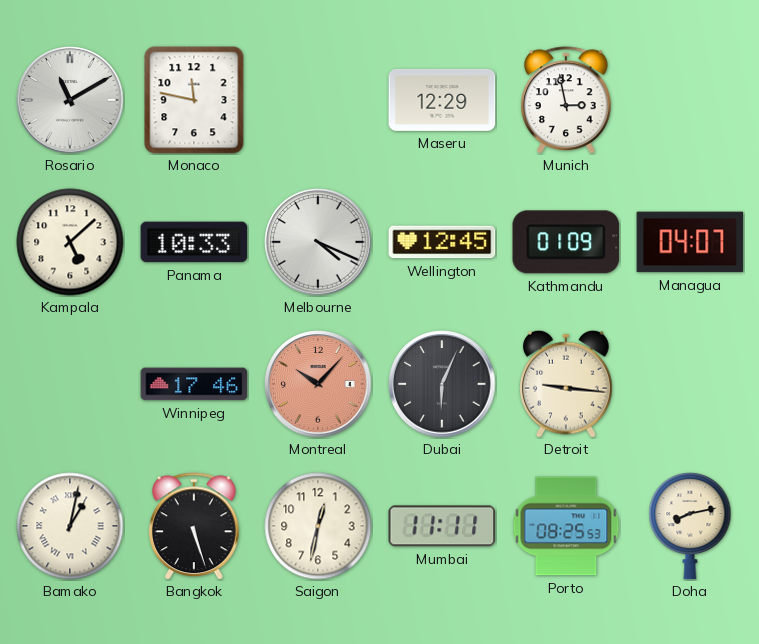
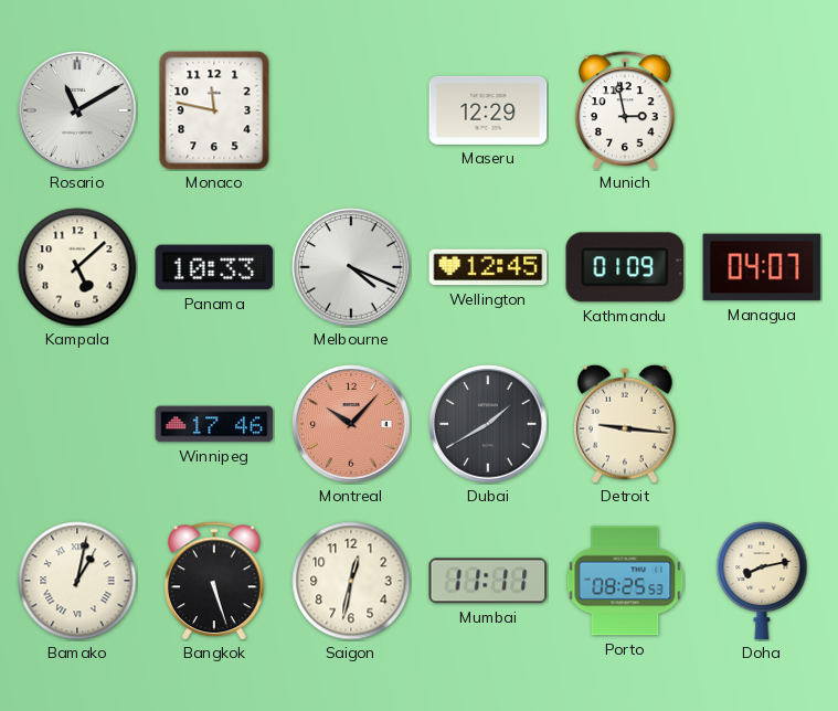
Dubai: 6:04 -> 1:40 (488, 424)
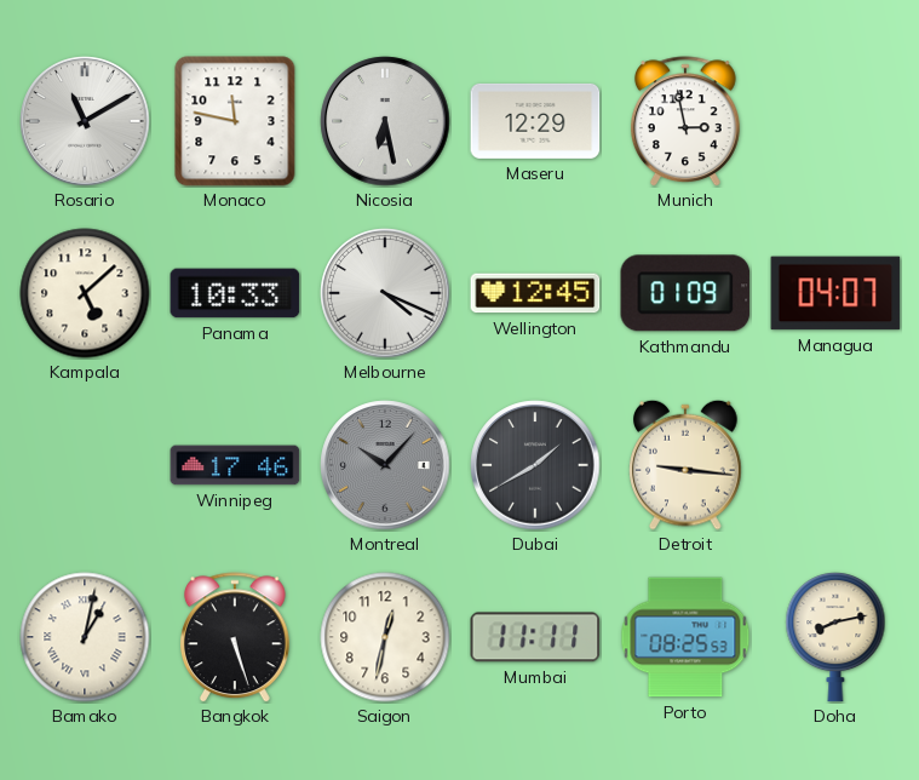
Nicosia: none -> 6:28 (385, 121)
Montreal dial: salmon -> grey (385, 465)
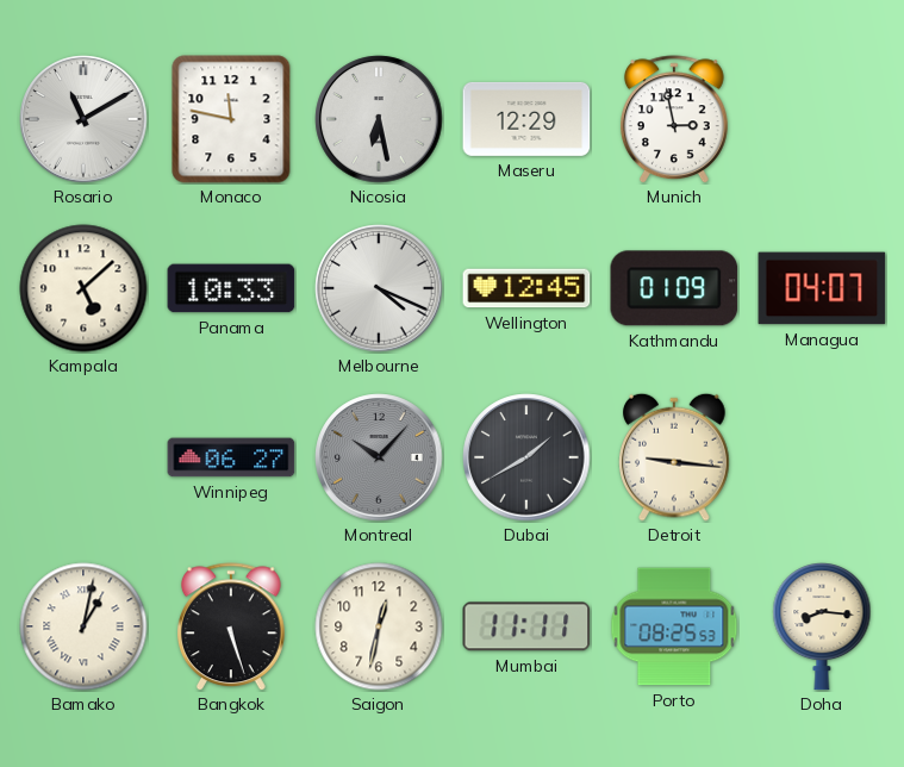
Winnipeg: 17:46 -> 06:27 (231, 457)
Doha: 8:13 -> 8:16 (822, 628)
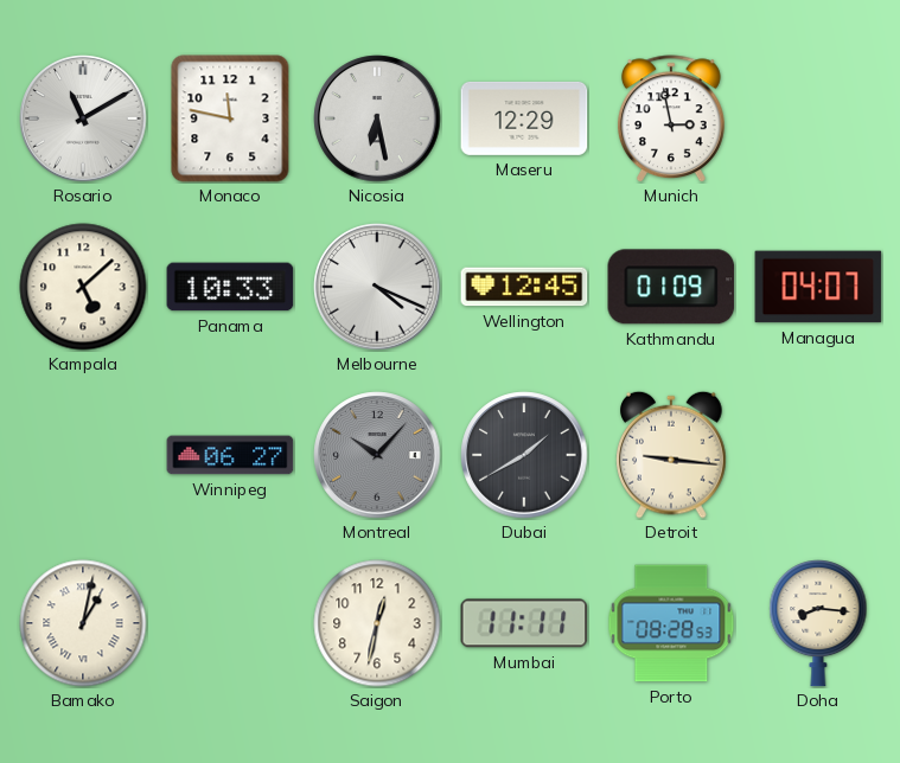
Bangkok: 5:27 -> none (231, 626)
Porto: 08:25 -> 08:28 (671, 623)
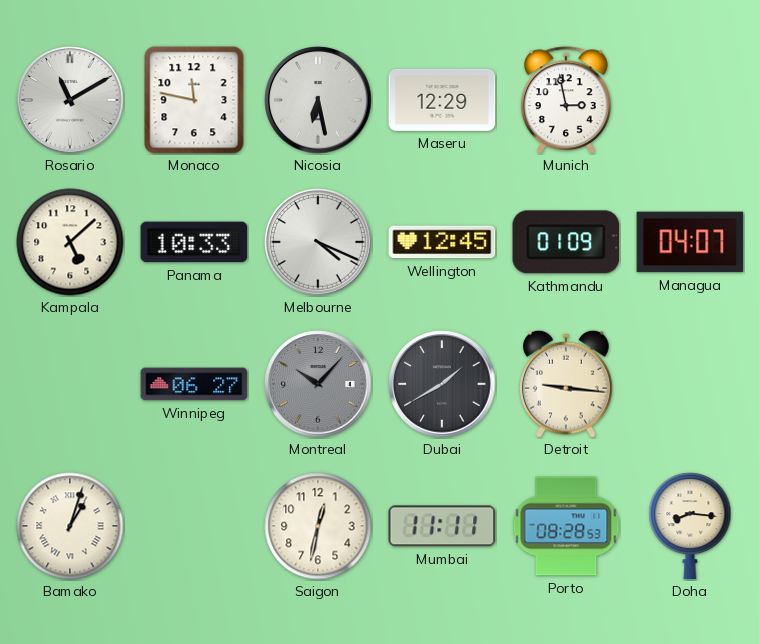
Bamako: 1:02 -> 1:03 (70, 526)
